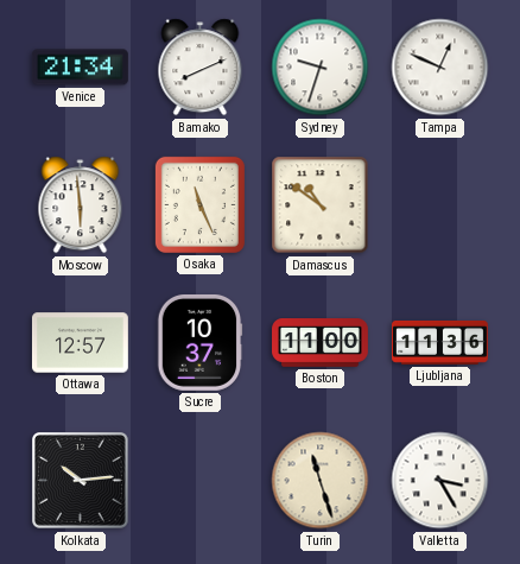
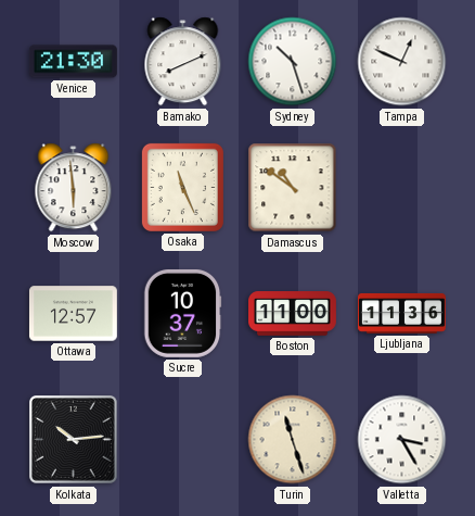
Venice: 21:34 -> 21:30 (73, 62)
Sydney: 9:33 -> 10:27 (293, 62)
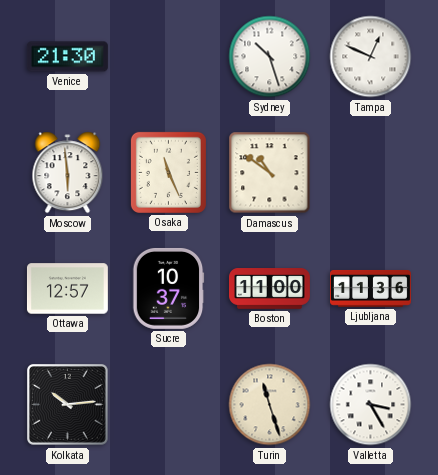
Bamako: 8:11 -> none (183, 62)
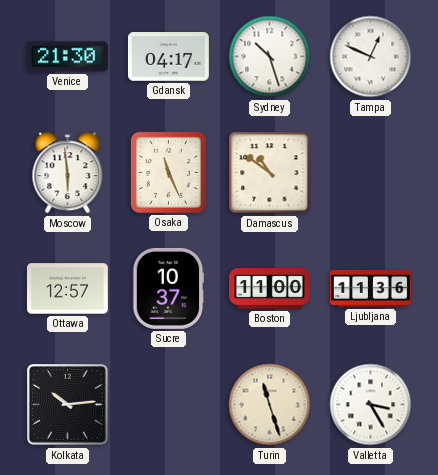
Gdansk: none -> 04:17 (168, 57)
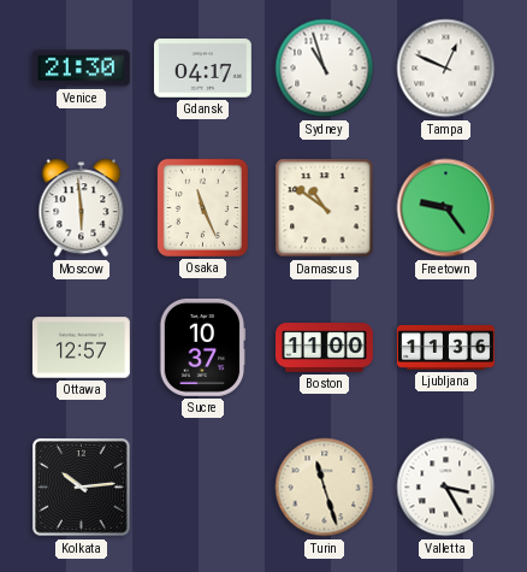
Sydney: 10:27 -> 10:57 (325, 69)
Freetown: none -> 9:24 (446, 208)
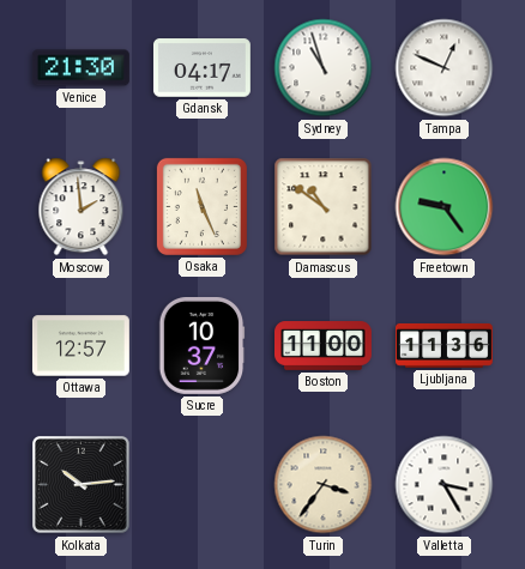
Moscow: 5:59 -> 1:59 (82, 207)
Turin: 11:27 -> 3:36 (324, 485)
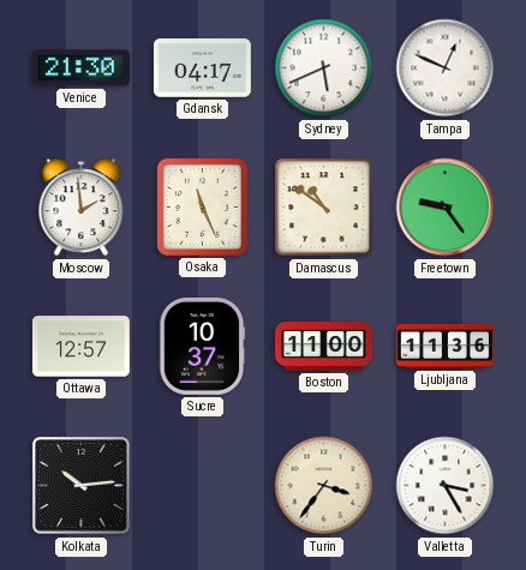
Sydney: 10:57 -> 5:41 (324, 68)
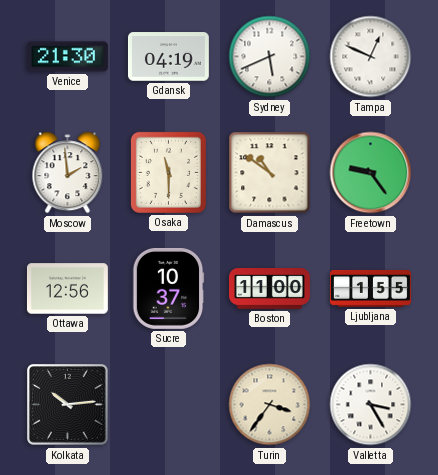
Gdansk: 04:17 -> 04:19 (168, 57)
Osaka: 11:26 -> 11:30 (168, 172)
Ottawa: 12:57 -> 12:56 (67, 289)
Ljubljana: 11:36 -> 1:55 (371, 288)
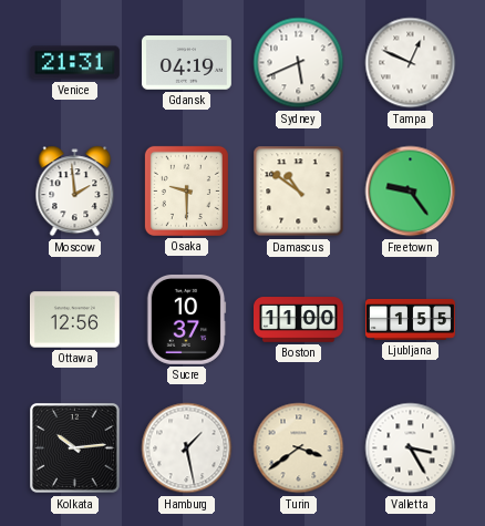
Venice: 21:30 -> 21:31 (74, 63)
Osaka: 11:30 -> 9:30 (186, 190)
Hamburg: none -> 1:28 (187, 448)
Turin: 3:36 -> 3:39 (299, 448)
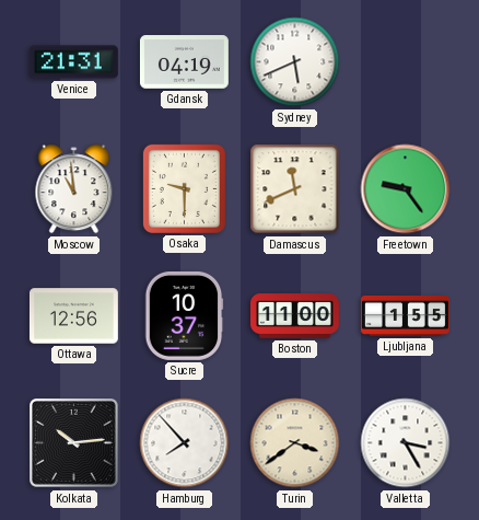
Tampa: 12:49 -> none (411, 63)
Moscow: 1:59 -> 10:59 (74, 189)
Damascus: 10:51 -> 11:41 (295, 189)
Hamburg: 1:28 -> 7:53 (185, 443)
